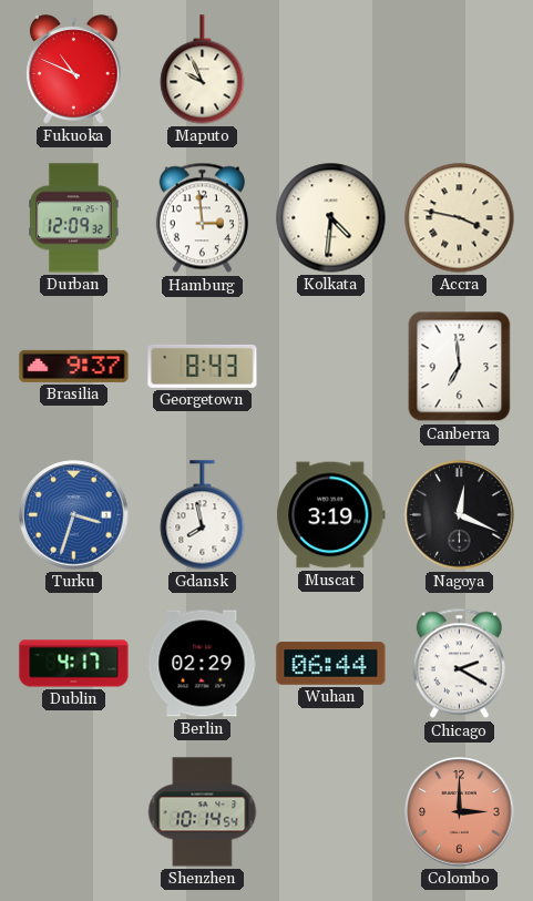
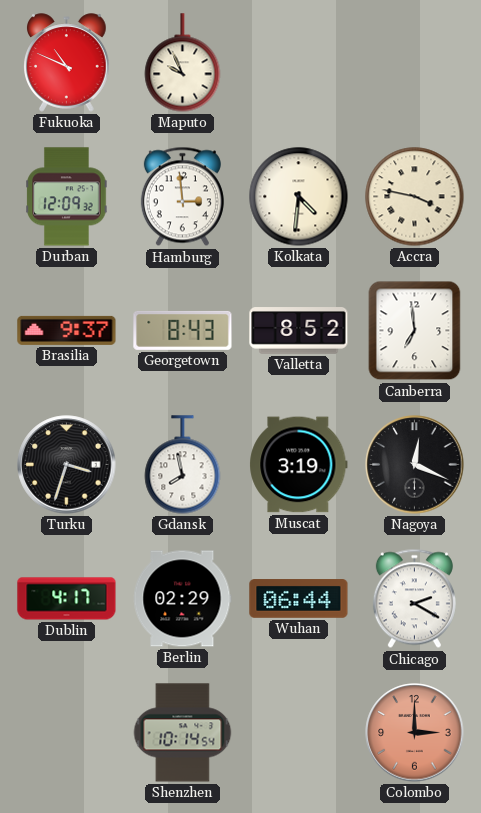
Valletta: none -> 8:52 (299, 331)
Turku dial: blue -> black (67, 465)
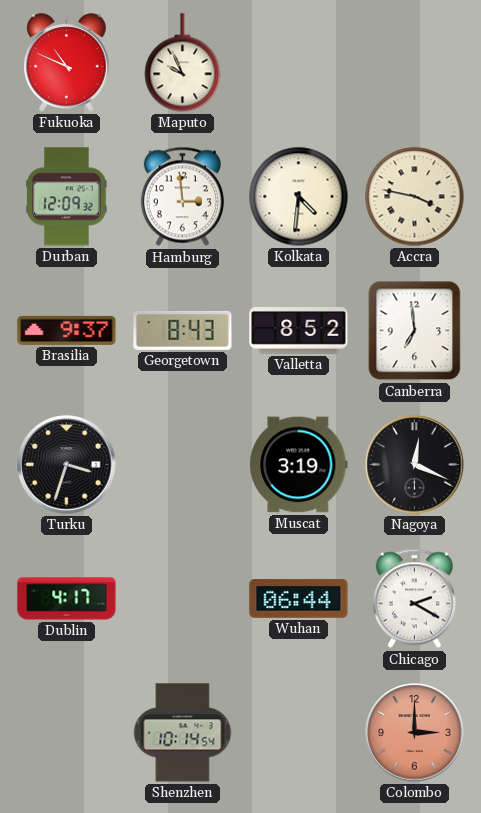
Gdansk: 7:58 -> none (183, 465)
Berlin: 02:29 -> none (183, 599)
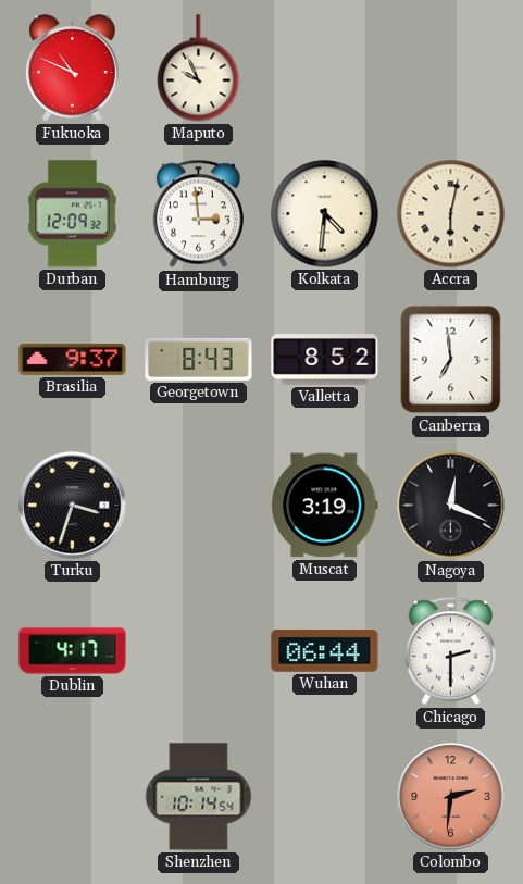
Accra: 3:47 -> 6:02 (451, 214)
Chicago: 2:20 -> 2:30 (450, 651)
Colombo: 3:00 -> 2:31 (451, 797)
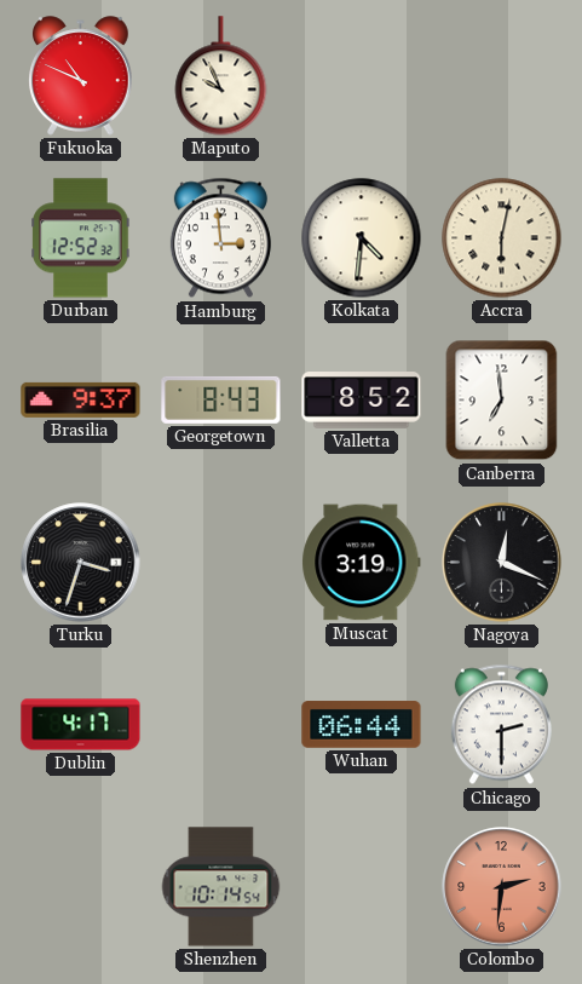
Durban: 12:09 -> 12:52 (81, 238)
